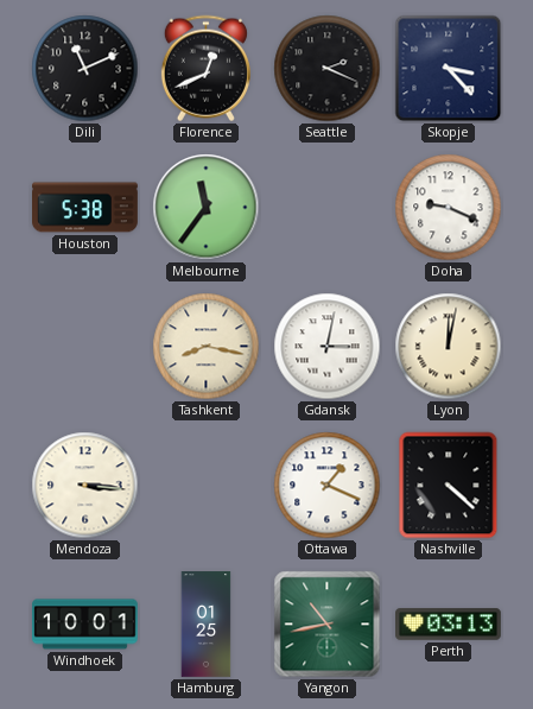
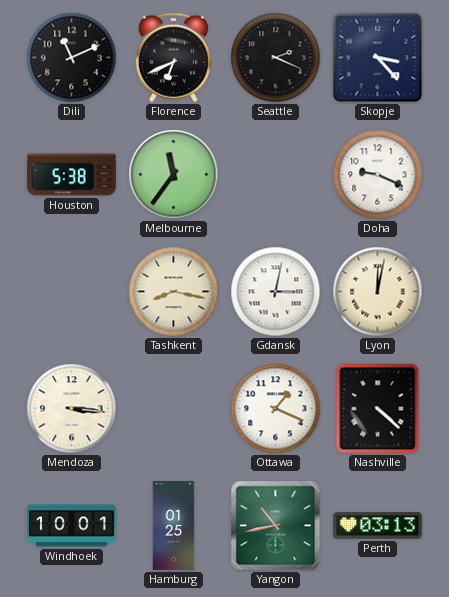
Florence: 12:41 -> 6:41 (173, 58)
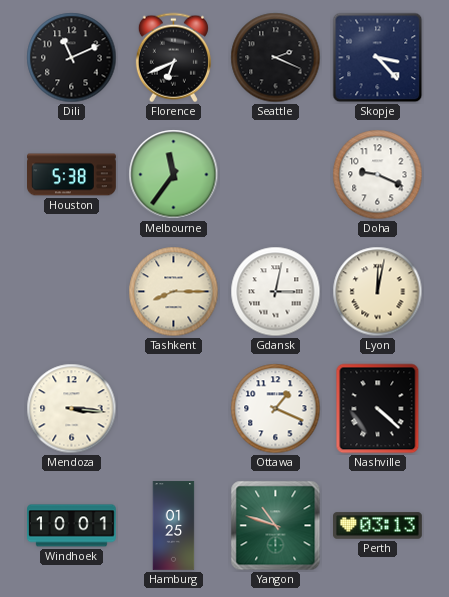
Tashkent: 8:17 -> 8:15 (174, 292)
Yangon: 10:43 -> 10:48 (276, 526)
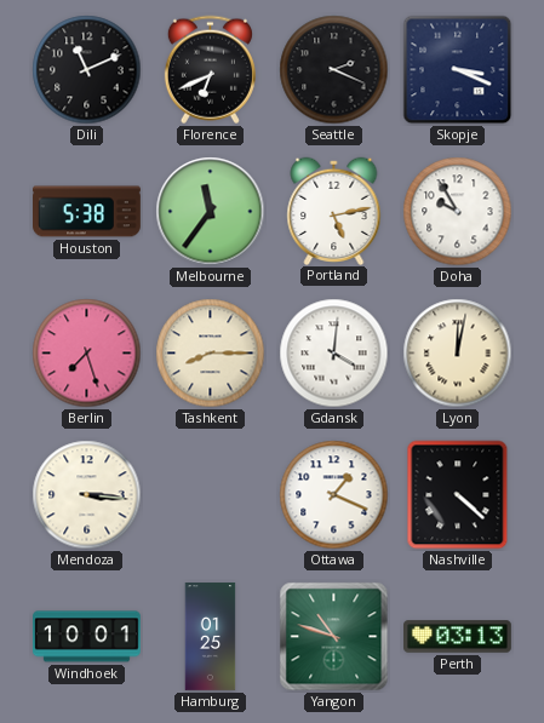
Skopje: 3:23 -> 3:19 (458, 70)
Portland: none -> 5:13 (334, 211)
Doha: 9:19 -> 9:55 (458, 212)
Berlin: none -> 7:27 (87, 354)
Gdansk: 3:02 -> 4:01 (334, 354)
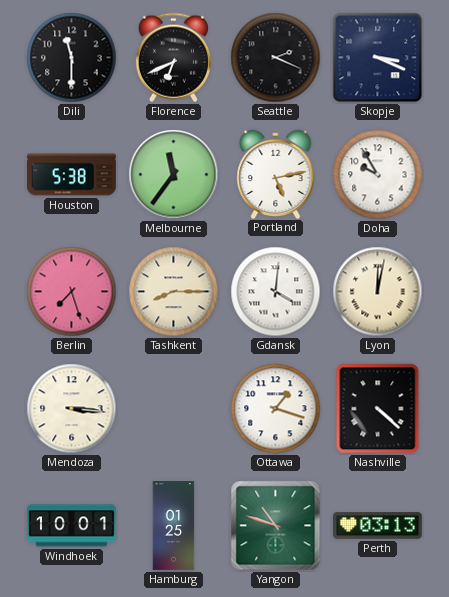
Dili: 11:11 -> 11:30 (72, 58)
Ottawa: 1:19 -> 1:18 (276, 409)
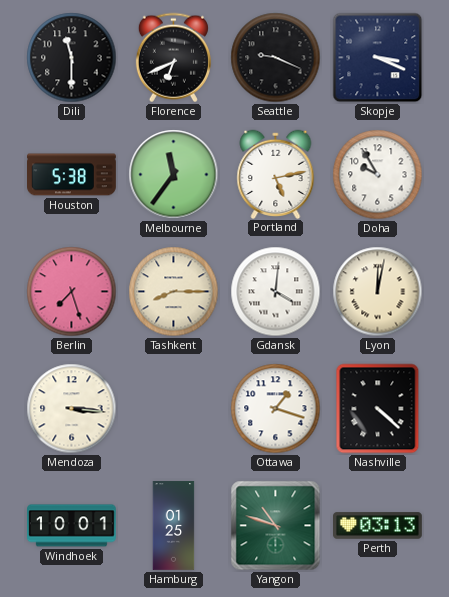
Seattle: 2:19 -> 9:19 (276, 58)
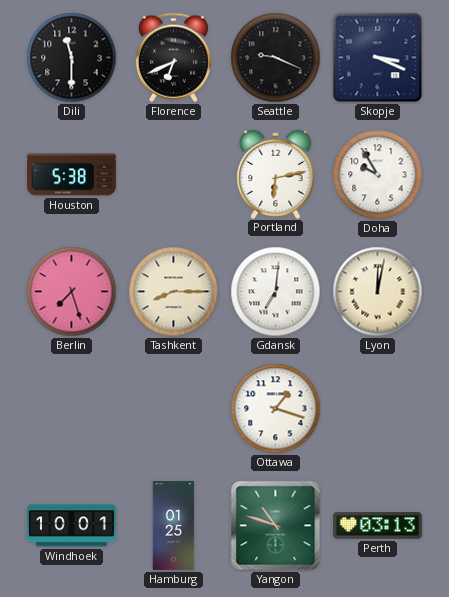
Melbourne: 11:36 -> none (174, 175)
Portland: 5:13 -> 6:13 (276, 174)
Gdansk: 4:01 -> 7:01 (276, 292)
Mendoza: 3:16 -> none (72, 409)
Nashville: 4:22 -> none (378, 409)
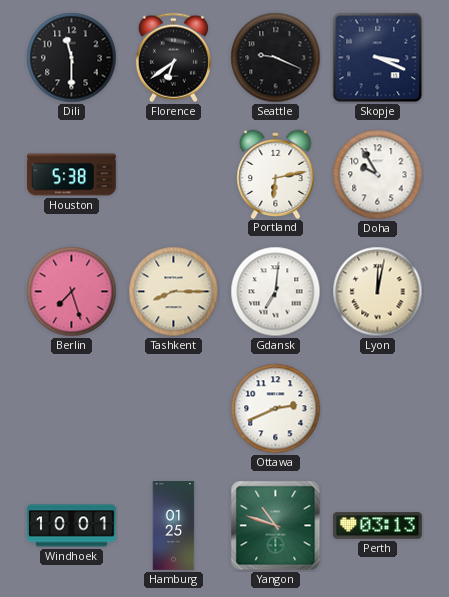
Florence: 6:41 -> 6:39 (173, 58)
Ottawa: 1:18 -> 2:41 (276, 409)
